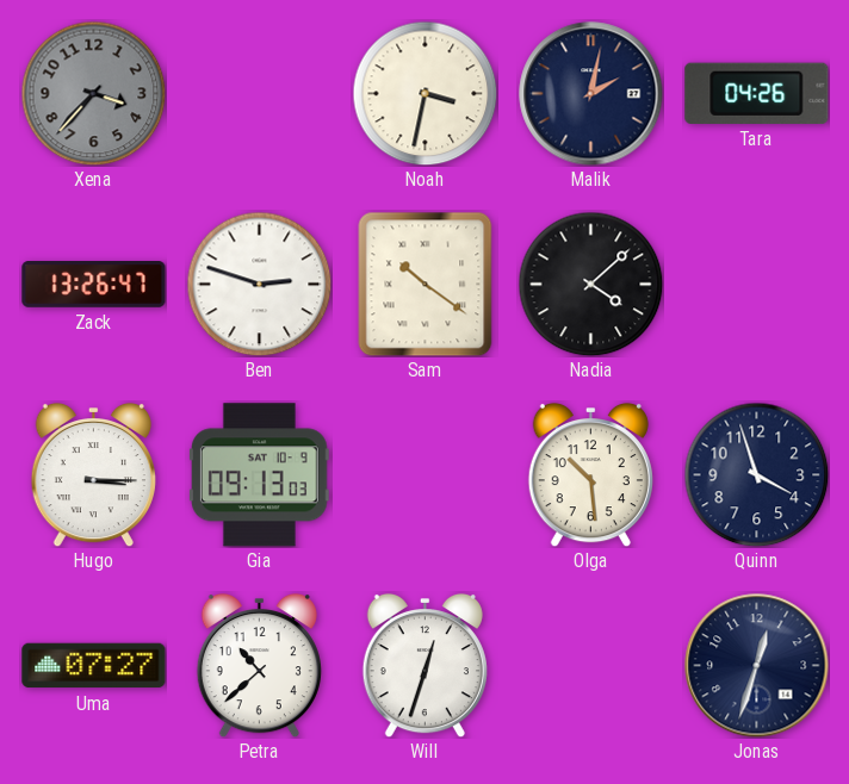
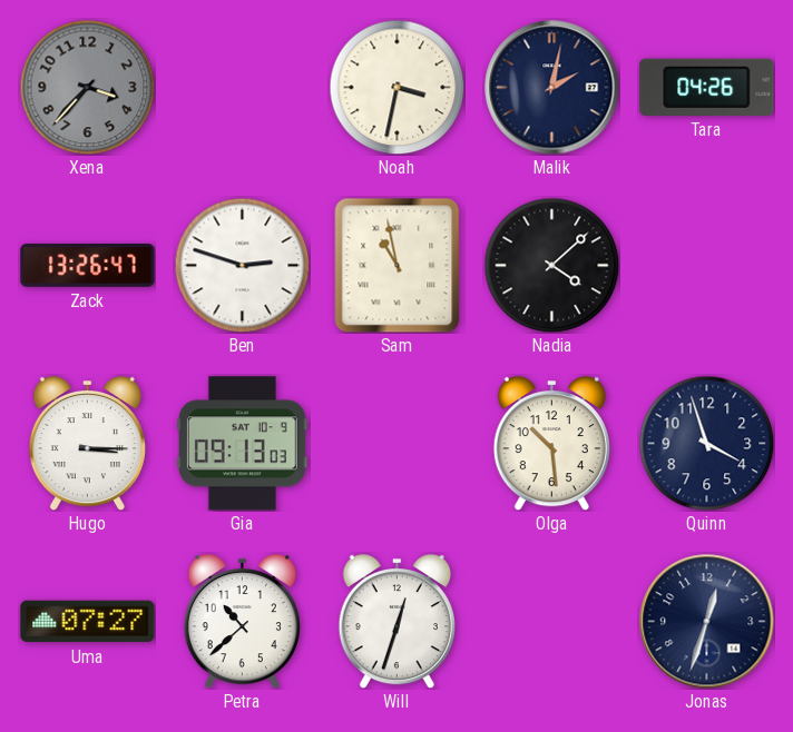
Sam: 10:21 -> 10:58 (398, 265)
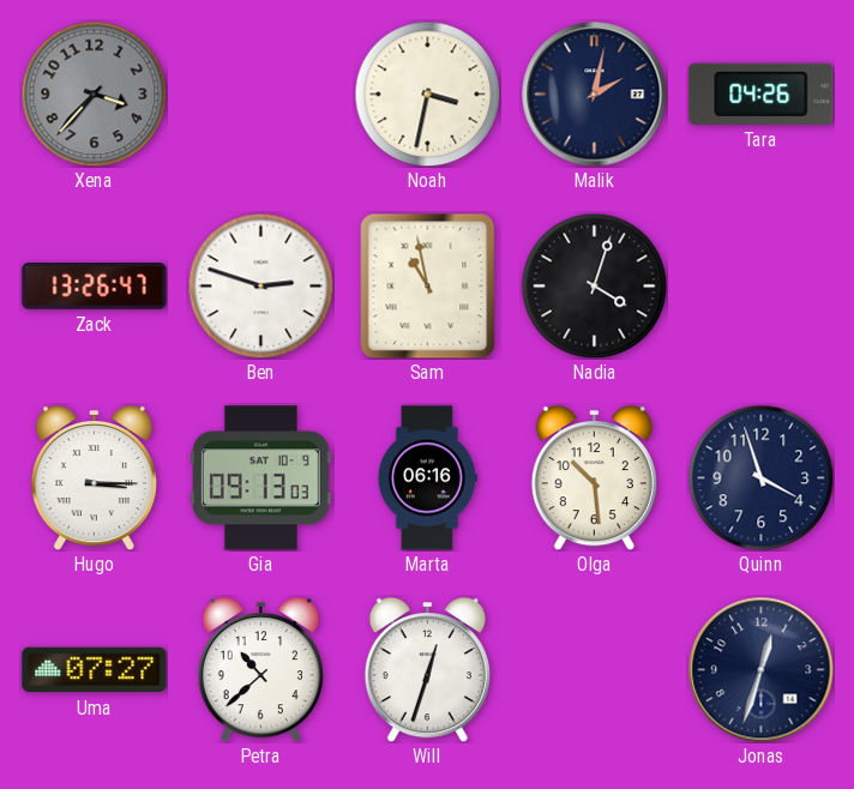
Nadia: 4:08 -> 4:03 (594, 285)
Marta: none -> 06:16 (427, 478)
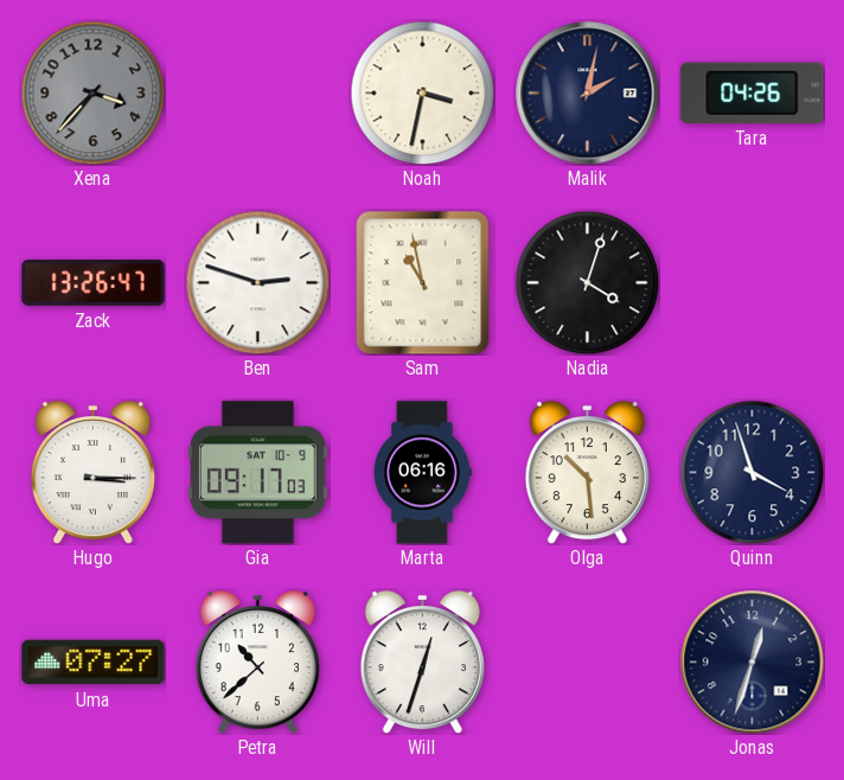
Gia: 09:13 -> 09:17 (257, 473)
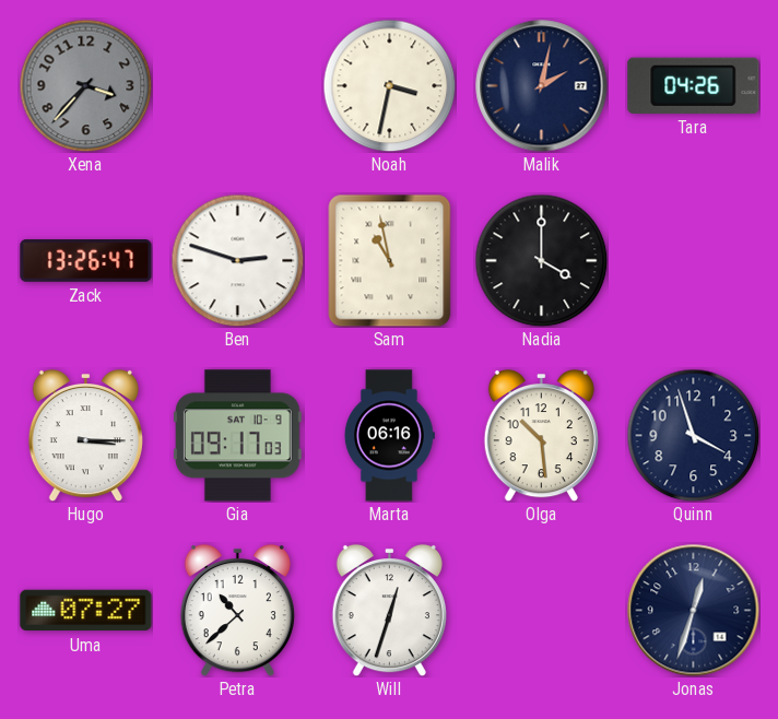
Nadia: 4:03 -> 4:00 (541, 260)
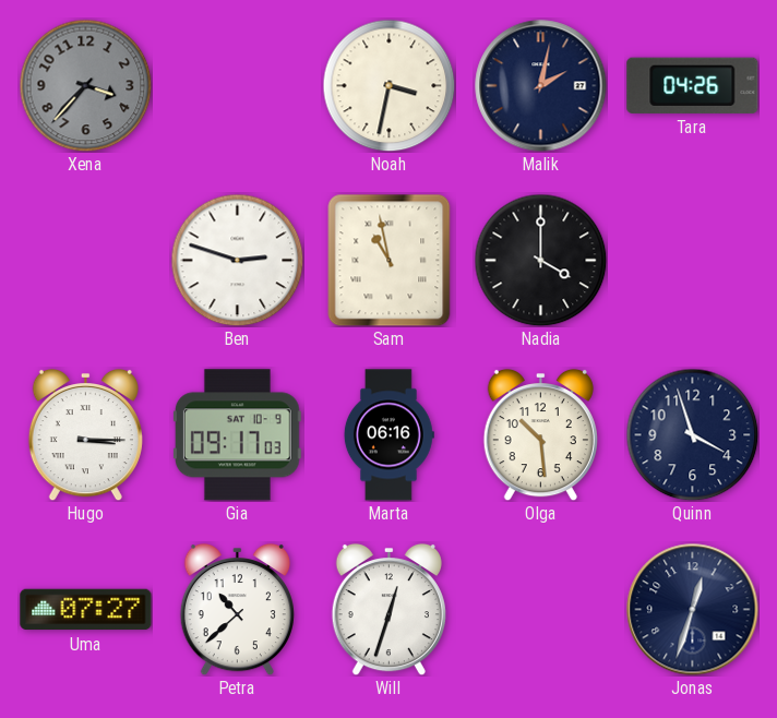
Zack: 13:26 -> none (86, 261)
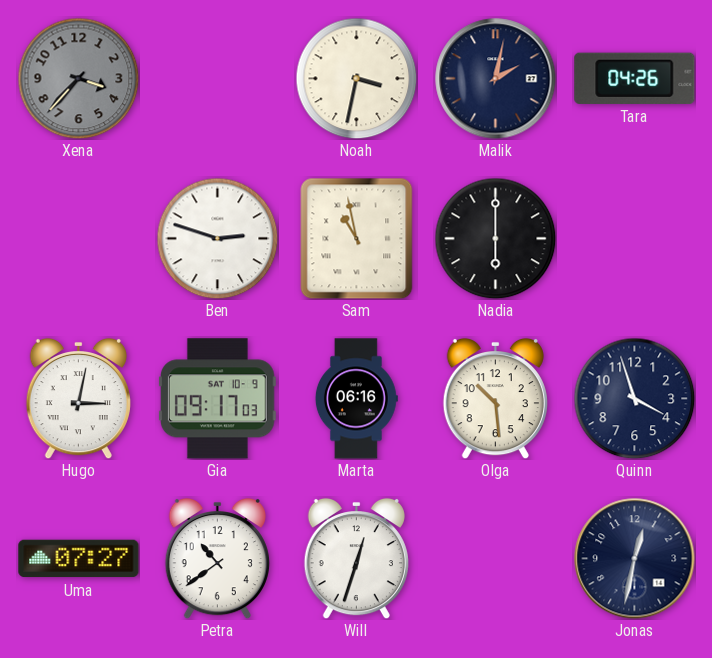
Nadia: 4:00 -> 6:00 (495, 238)
Hugo: 3:15 -> 3:02 (78, 398)
Petra: 10:38 -> 10:39 (217, 558)
Jonas: 12:33 -> 12:32 (635, 559)
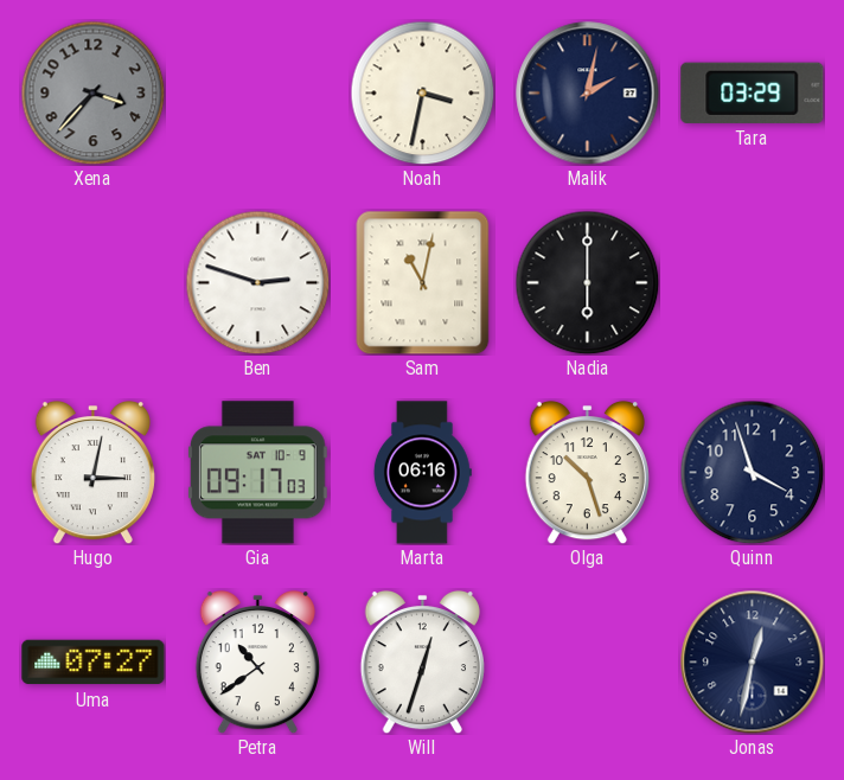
Tara: 04:26 -> 03:29 (753, 92)
Sam: 10:58 -> 11:02 (423, 282)
Olga: 10:29 -> 10:27 (587, 472)
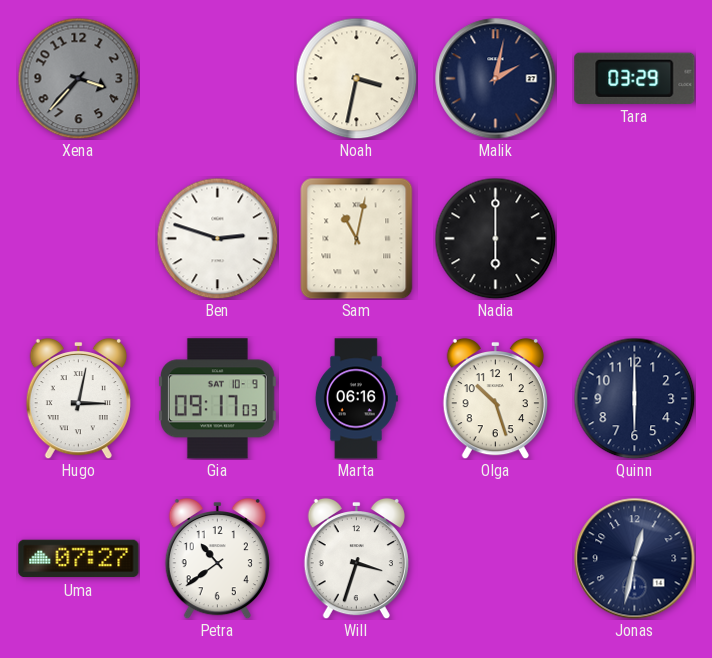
Quinn: 3:57 -> 6:00 (634, 398)
Will: 12:33 -> 3:33 (356, 558)
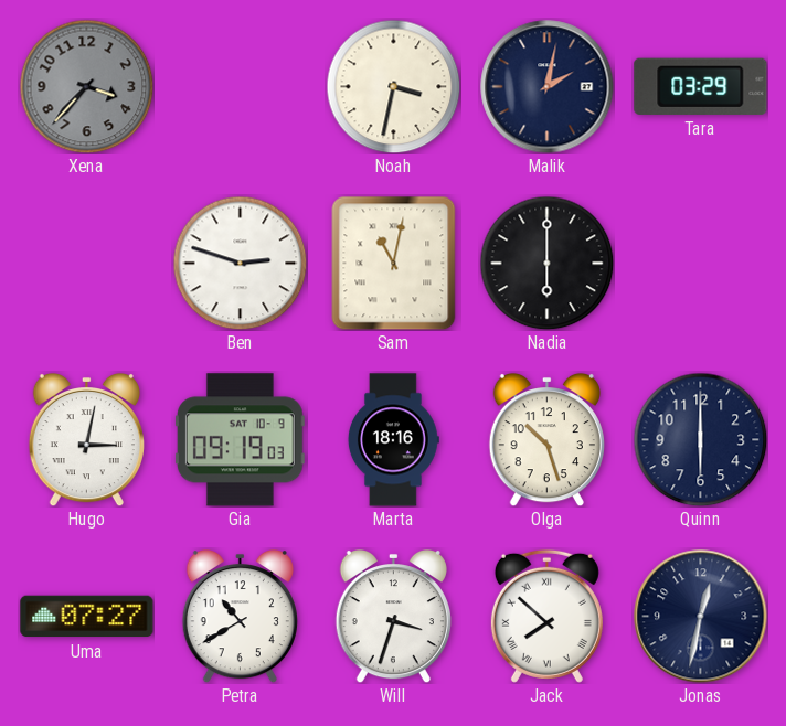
Gia: 09:17 -> 09:19 (240, 440)
Marta: 06:16 -> 18:16 (393, 440)
Petra: 10:39 -> 10:40 (240, 616)
Jack: none -> 7:52 (546, 616)
